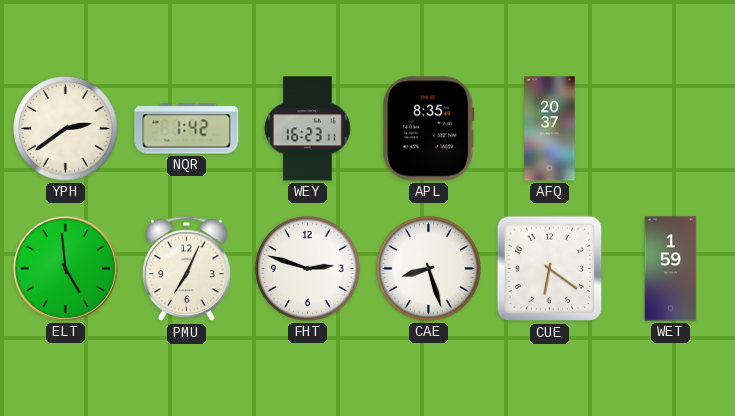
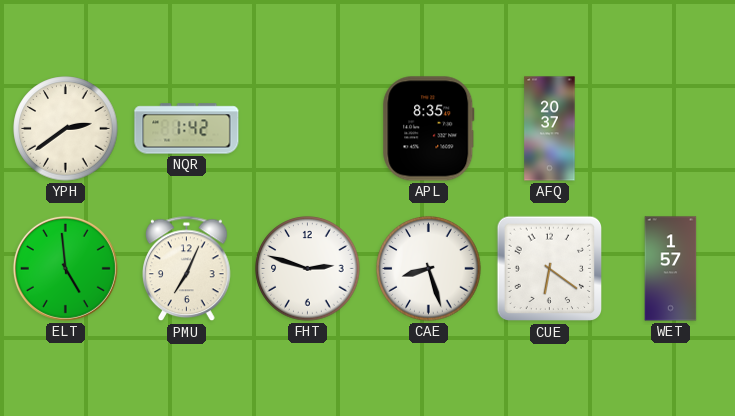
WEY: 16:23 -> none (308, 129)
WET: 1:59 -> 1:57 (671, 269)
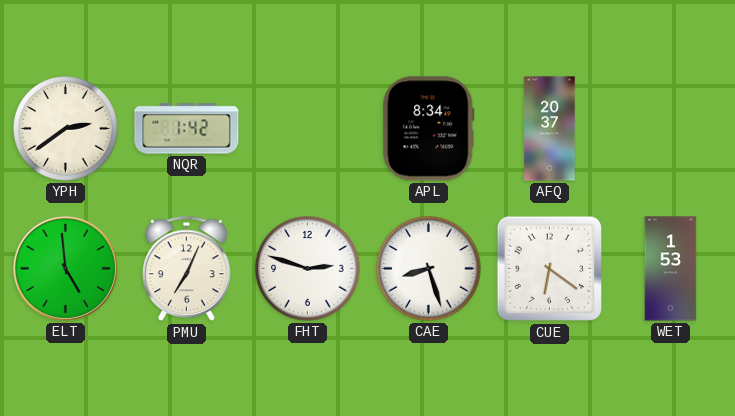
APL: 8:35 -> 8:34 (429, 129)
WET: 1:57 -> 1:53 (671, 269)
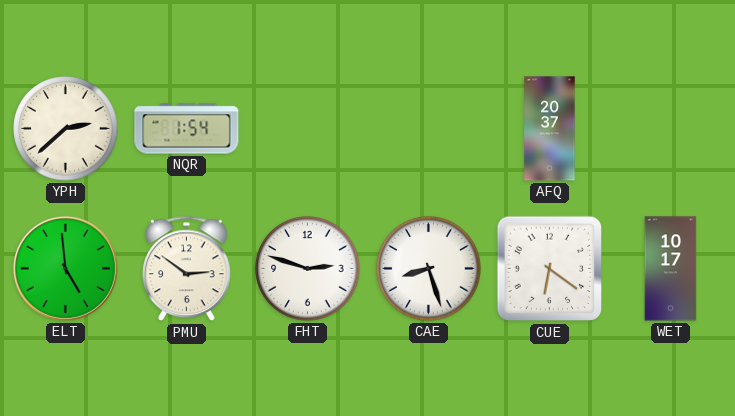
YPH: 2:39 -> 2:38 (66, 129)
NQR: 1:42 -> 1:54 (187, 129)
APL: 8:34 -> none (429, 129)
PMU: 7:04 -> 2:51 (187, 269)
WET: 1:53 -> 10:17 (671, 269)
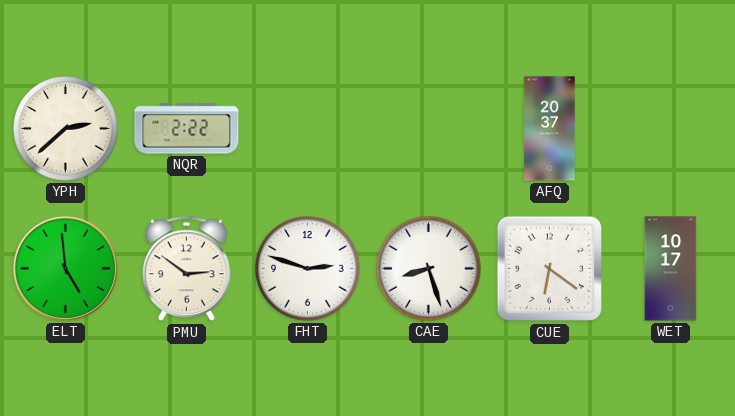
NQR: 1:54 -> 2:22 (187, 129)
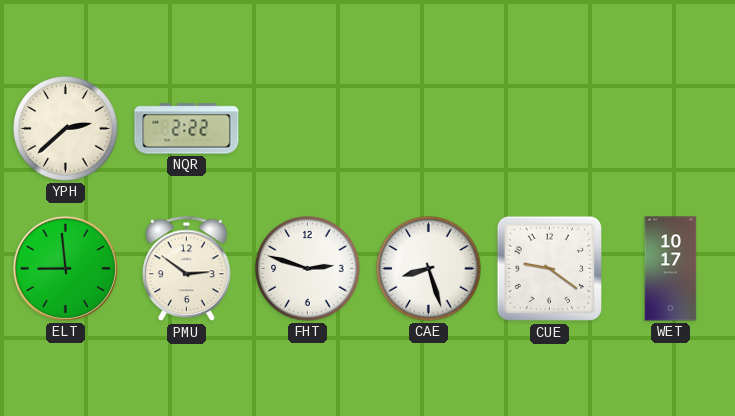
AFQ: 20:37 -> none (550, 129)
ELT: 4:59 -> 8:59 (65, 268)
CUE: 6:21 -> 9:21 (550, 269)
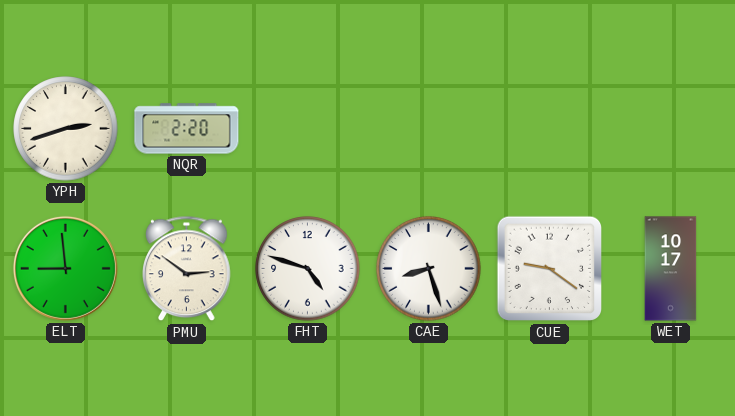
YPH: 2:38 -> 2:42 (66, 129)
NQR: 2:22 -> 2:20 (187, 129)
FHT: 2:48 -> 4:48 (308, 269)
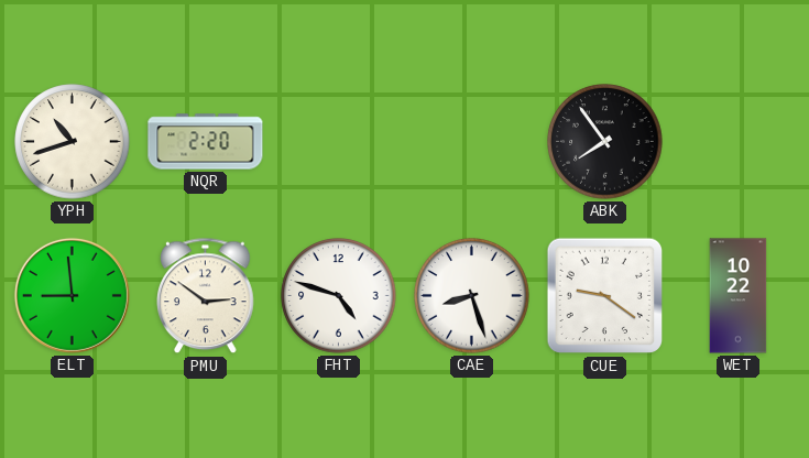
YPH: 2:42 -> 10:42 (73, 142)
ABK: none -> 7:54 (605, 142)
WET: 10:17 -> 10:22 (739, 296)
